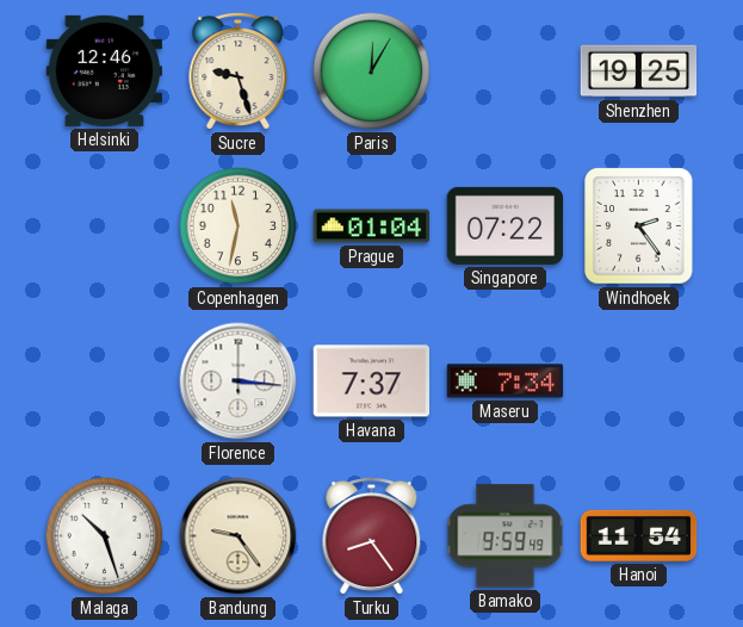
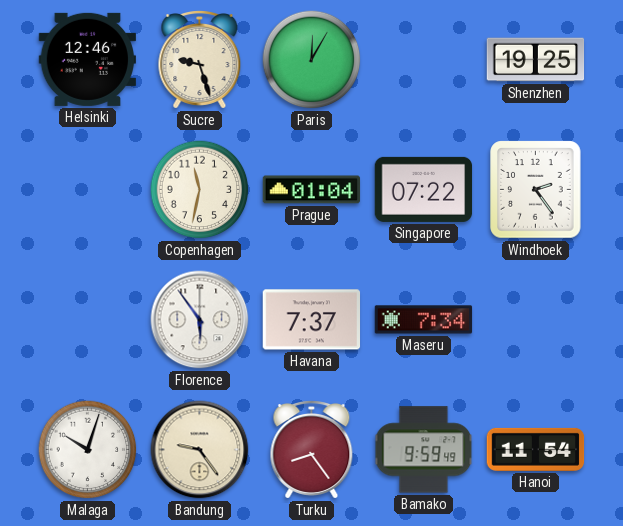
Florence: 3:16 -> 5:54 (200, 320)
Malaga: 10:27 -> 10:03 (88, 450)
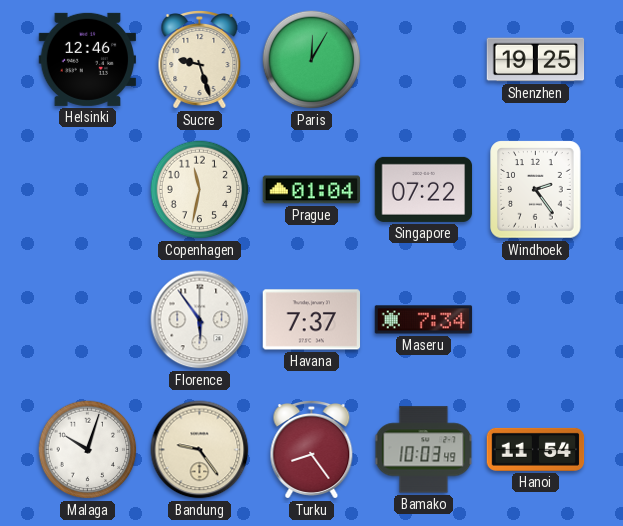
Bamako: 9:59 -> 10:03 (424, 450)
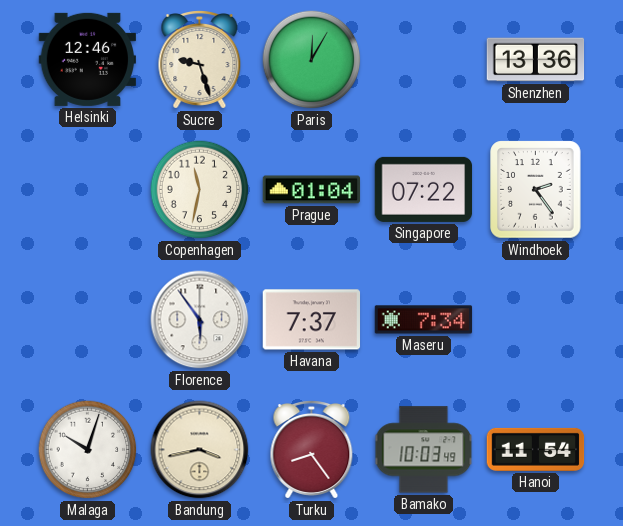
Shenzhen: 19:25 -> 13:36 (536, 60)
Bandung: 9:24 -> 3:43 (200, 450)
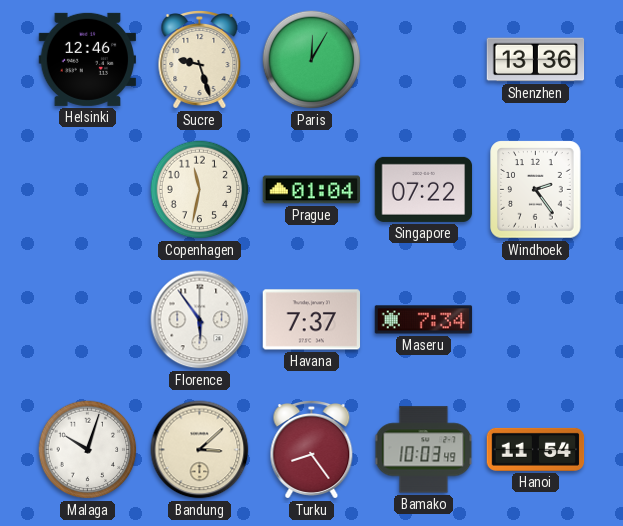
Bandung: 3:43 -> 3:08 (200, 450)
